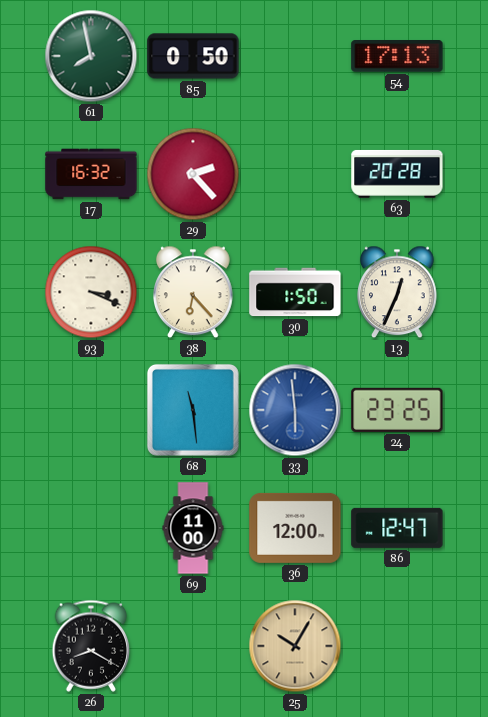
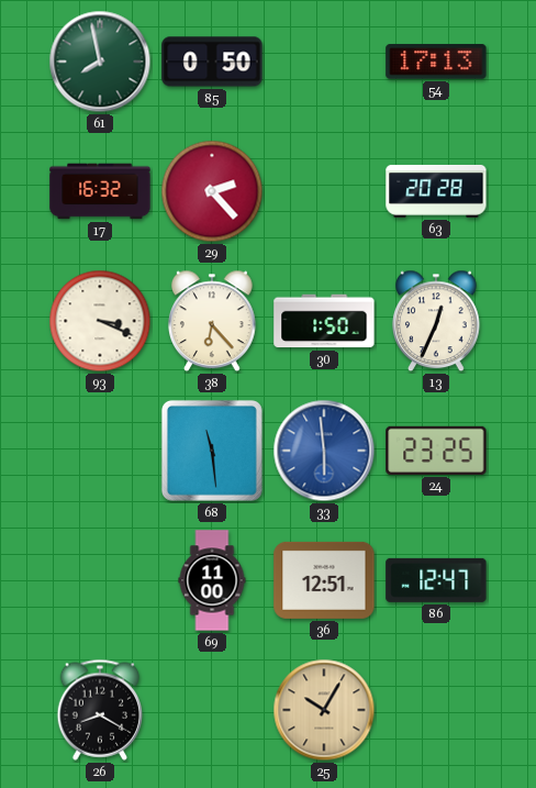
36: 12:00 -> 12:51 (324, 580)
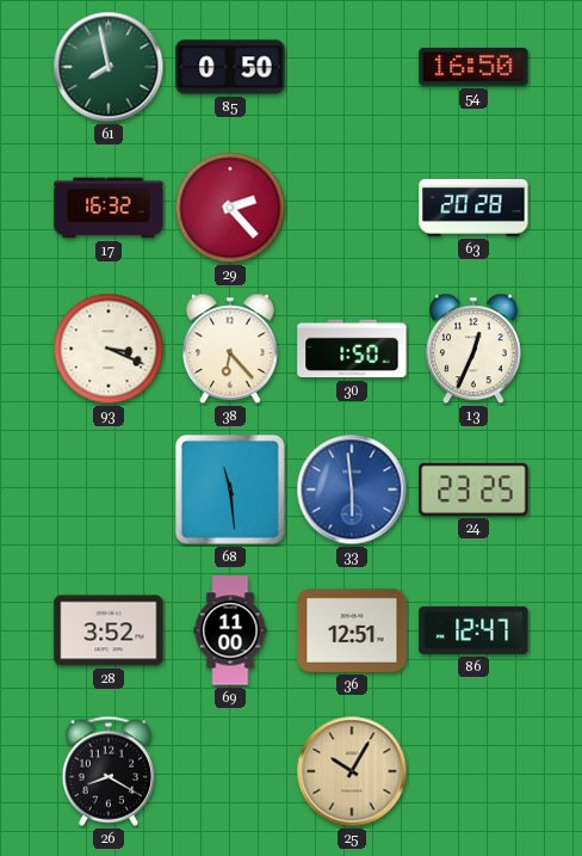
54: 17:13 -> 16:50 (473, 68)
28: none -> 3:52 (109, 630)
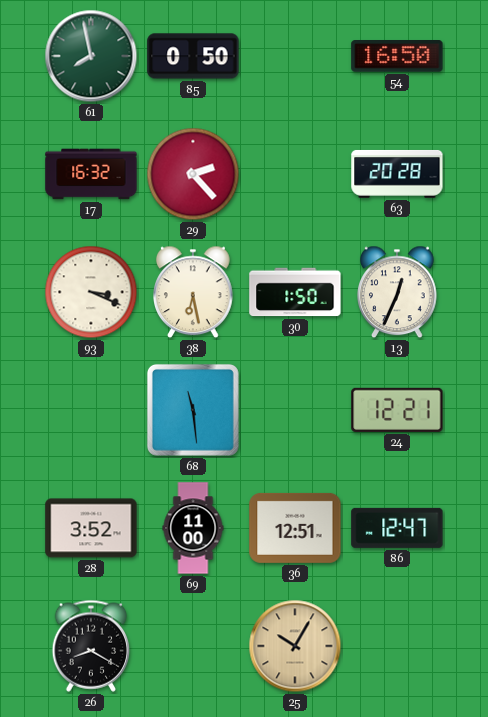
38: 6:23 -> 6:28 (194, 292)
33: 5:59 -> none (352, 489)
24: 23:25 -> 12:21 (397, 410)
